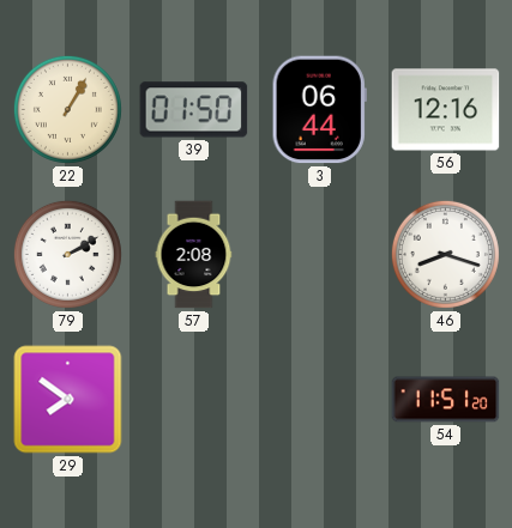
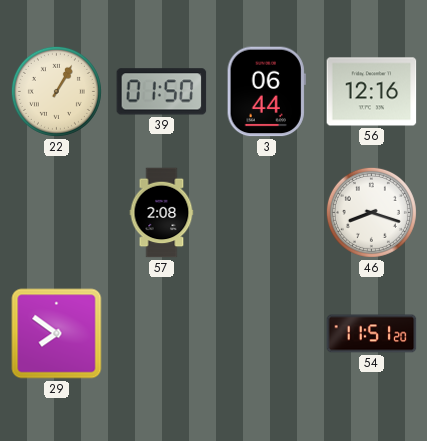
79: 2:10 -> none (67, 254)
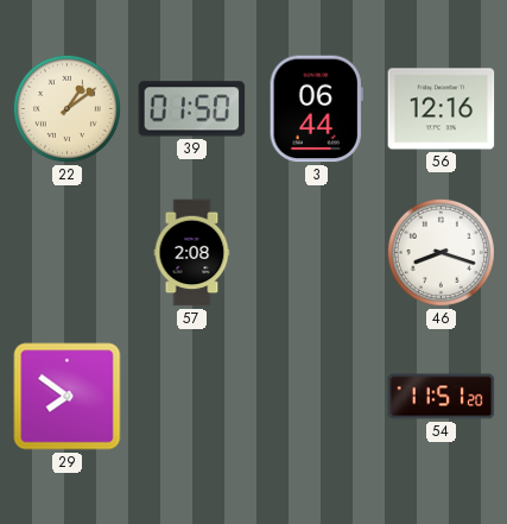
22: 1:05 -> 1:09 (66, 108)
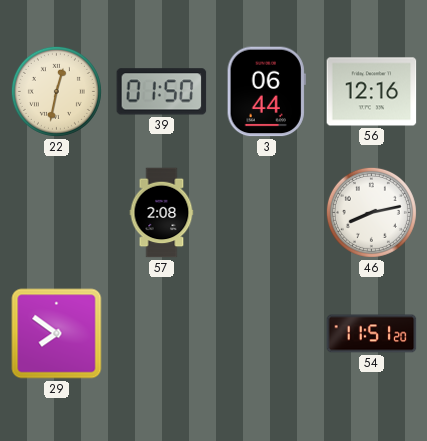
22: 1:09 -> 12:32 (56, 91)
46: 8:18 -> 8:13 (371, 212)
